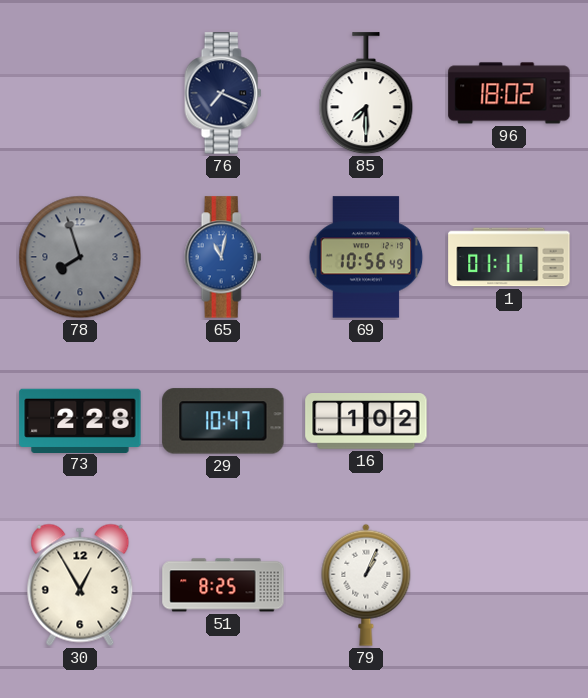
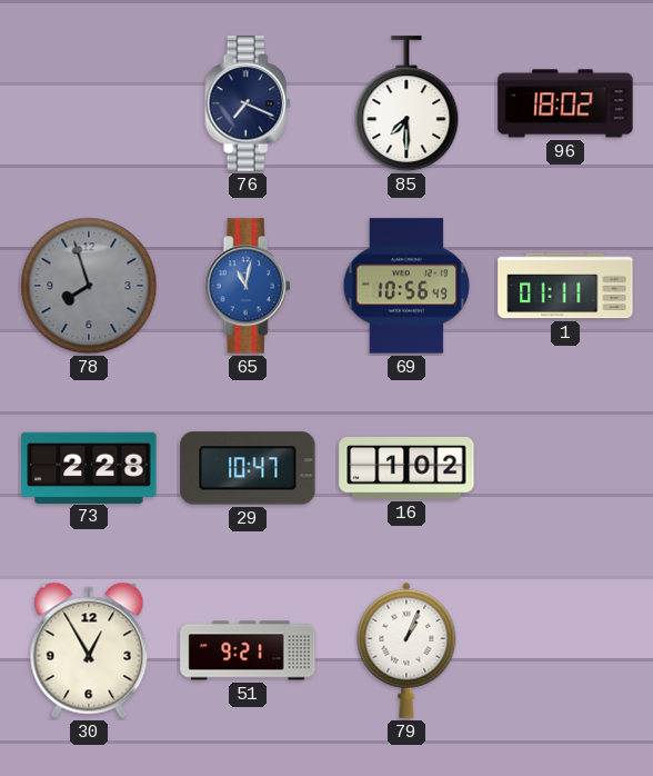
51: 8:25 -> 9:21 (248, 650)
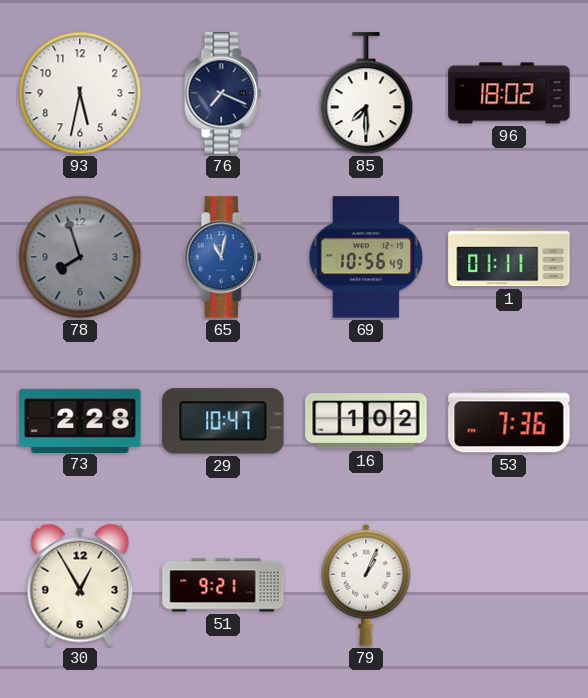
93: none -> 5:32 (80, 93)
53: none -> 7:36 (509, 421)
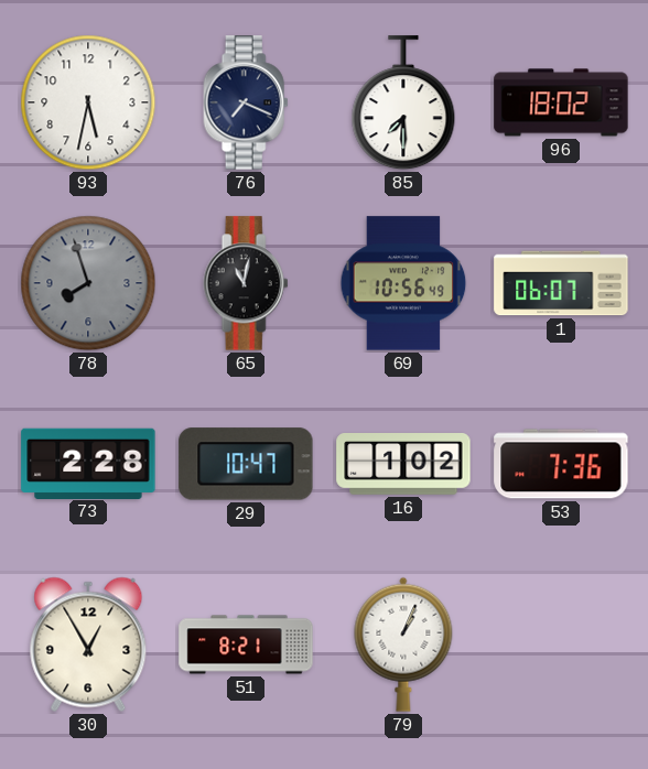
65 dial: blue -> black (246, 283)
1: 01:11 -> 06:07 (561, 283)
51: 9:21 -> 8:21 (246, 645)
